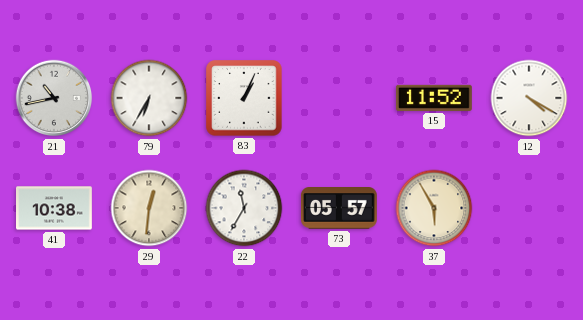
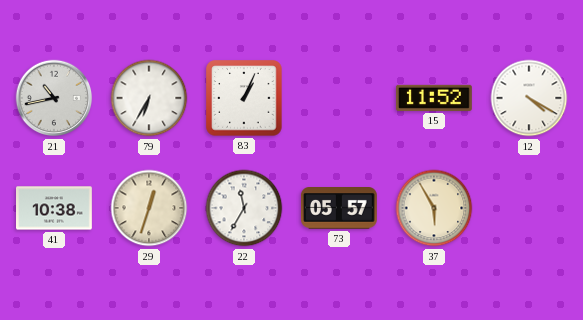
29: 12:31 -> 12:33 (149, 208)
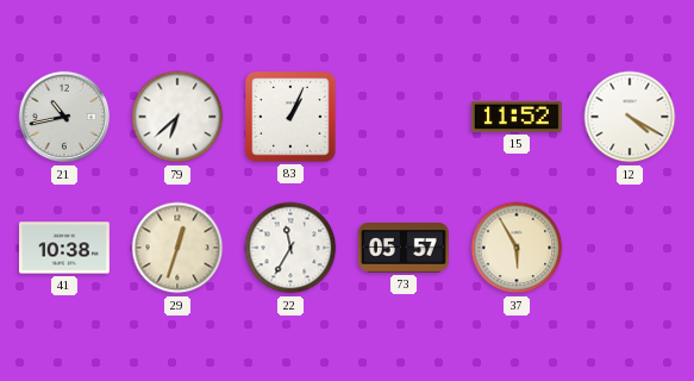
79: 6:35 -> 6:38 (177, 117)
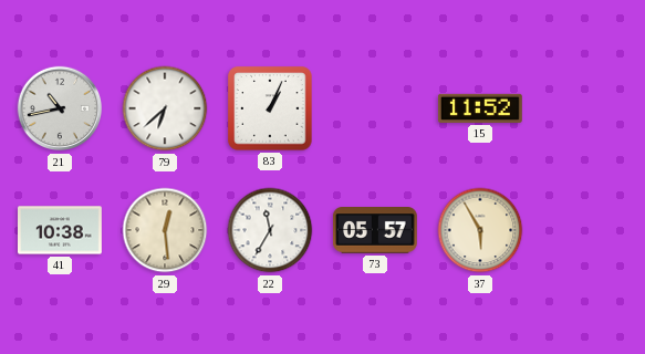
12: 4:20 -> none (630, 117)
29: 12:33 -> 12:29 (165, 230)
